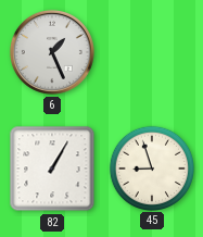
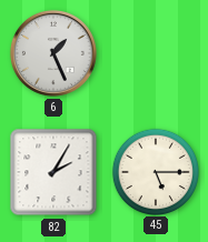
82: 1:05 -> 2:05 (53, 172)
45: 8:57 -> 5:15 (155, 171)
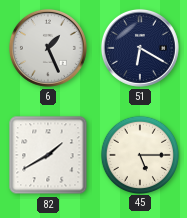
51: none -> 6:20 (140, 48)
82: 2:05 -> 1:40 (48, 155)
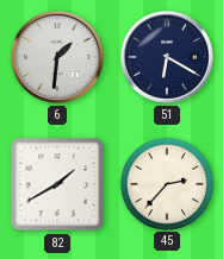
6: 1:26 -> 1:31 (57, 57)
45: 5:15 -> 2:37 (166, 183)
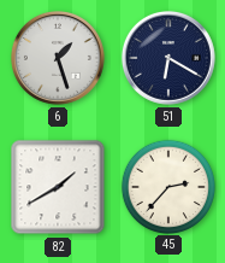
6: 1:31 -> 1:27 (58, 58)
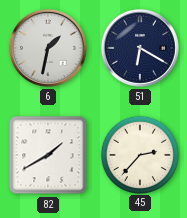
6: 1:27 -> 1:32 (48, 48)
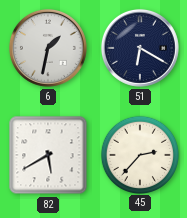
82: 1:40 -> 5:40 (48, 155)
